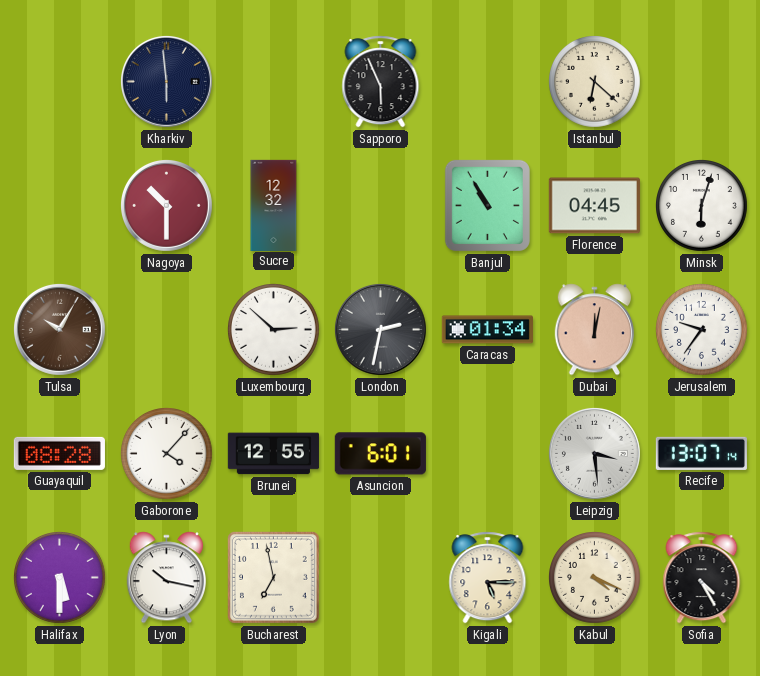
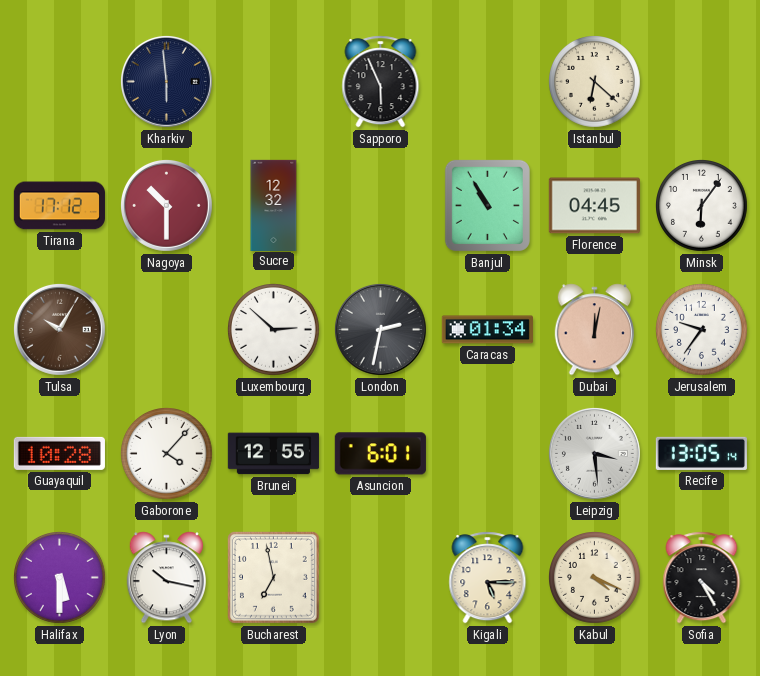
Tirana: none -> 17:12 (59, 206)
Minsk: 6:03 -> 6:06 (702, 206)
Guayaquil: 08:28 -> 10:28 (59, 453)
Recife: 13:07 -> 13:05 (701, 453)
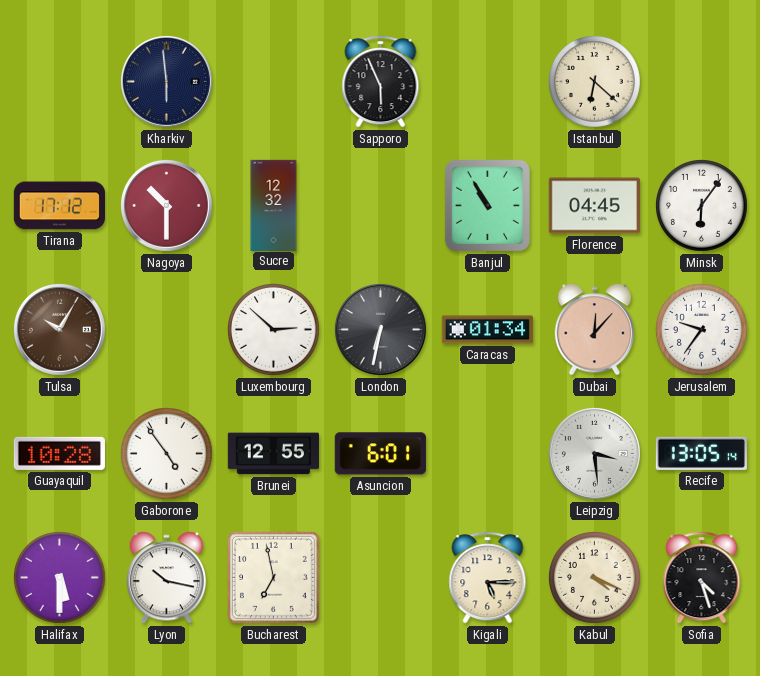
London: 2:32 -> 6:32 (380, 329)
Dubai: 12:02 -> 12:07 (594, 330)
Gaborone: 4:07 -> 4:54 (167, 454)
Sofia: 4:25 -> 4:27 (702, 578)
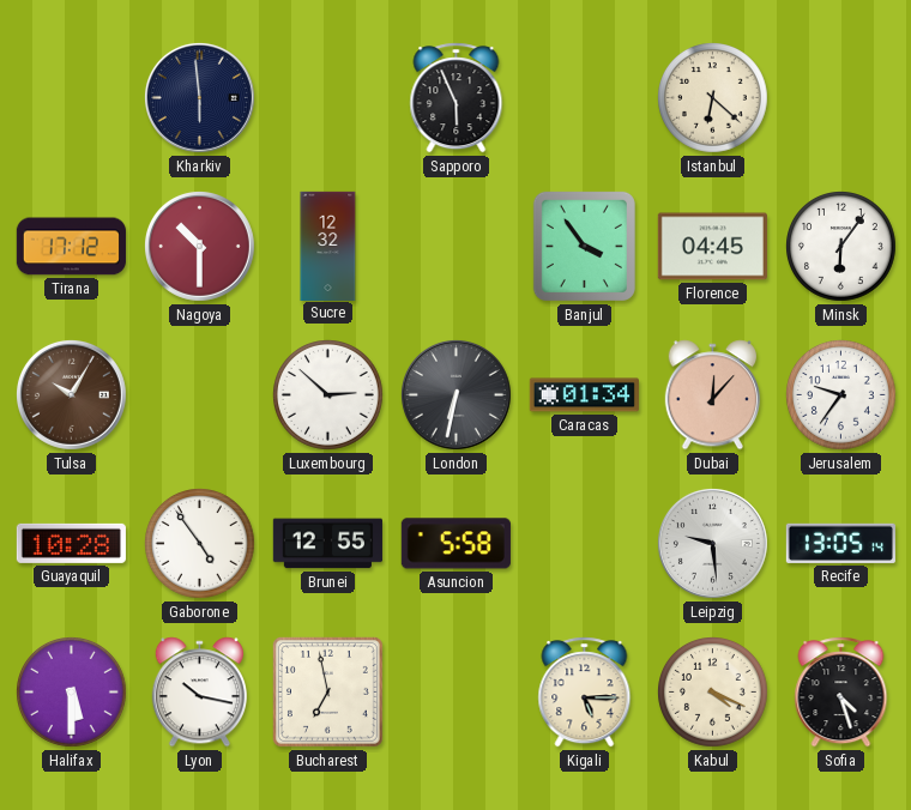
Banjul: 10:55 -> 3:54 (584, 246)
Asuncion: 6:01 -> 5:58 (455, 544)
Leipzig: 3:29 -> 9:29 (712, 543)
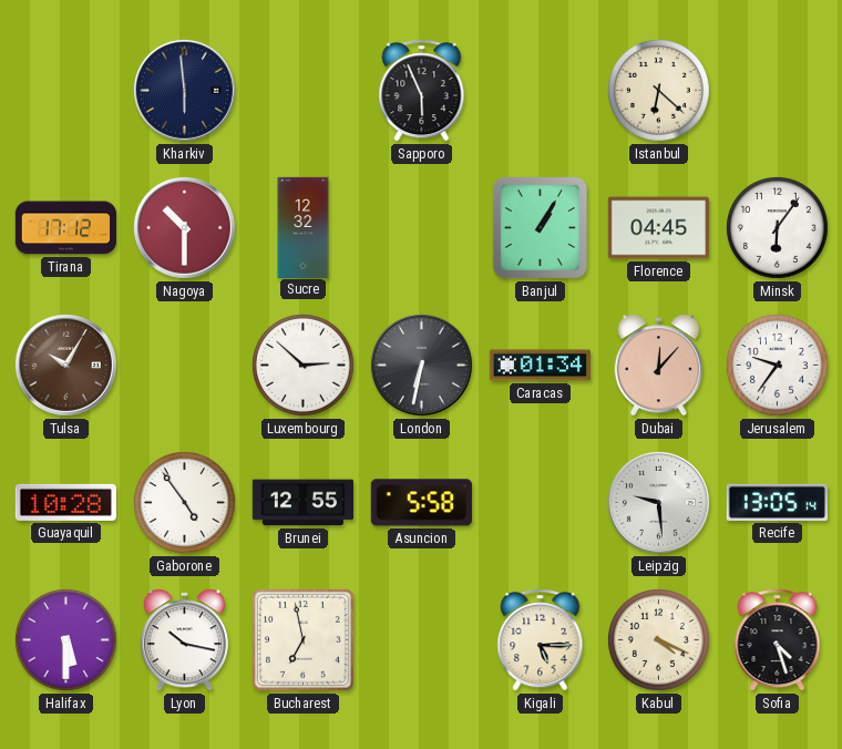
Banjul: 3:54 -> 1:05 (540, 227)
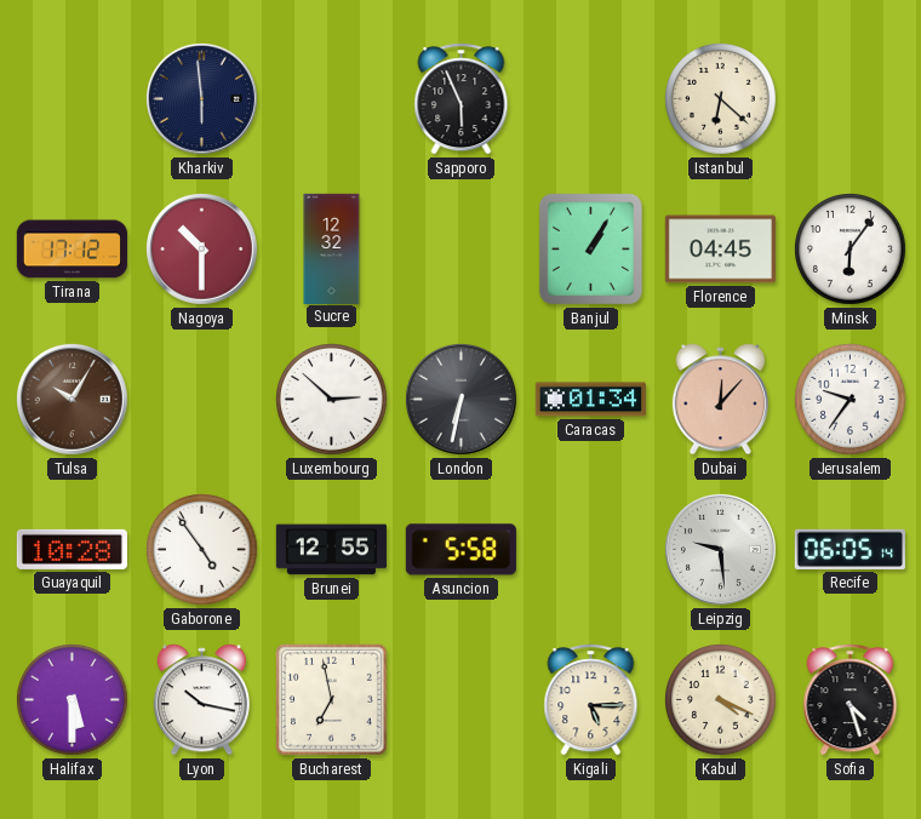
Recife: 13:05 -> 06:05 (850, 549)
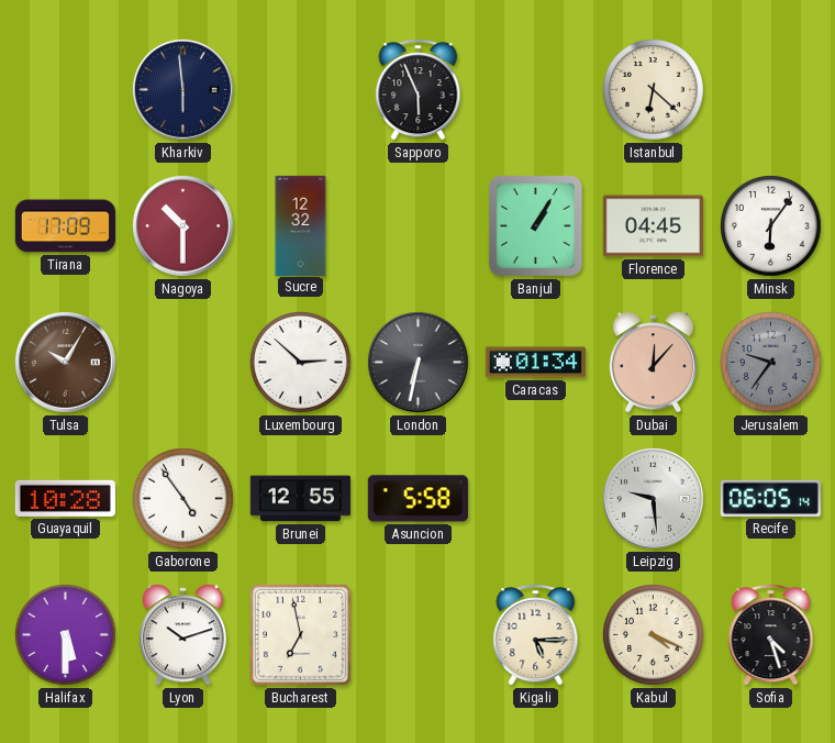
Tirana: 17:12 -> 17:09 (65, 226)
Jerusalem dial: white -> grey (771, 363)
Lyon: 10:17 -> 10:12 (182, 635)
